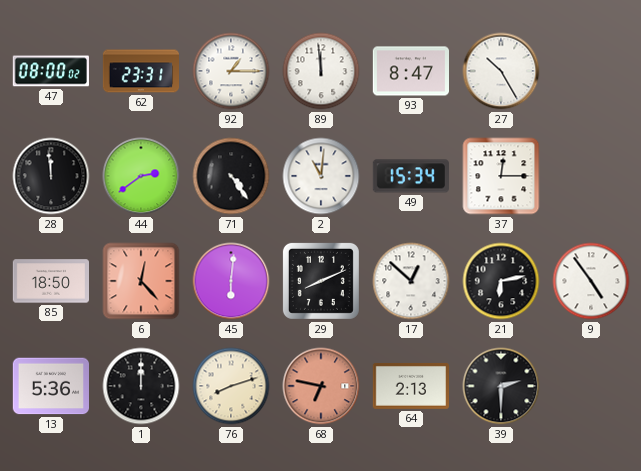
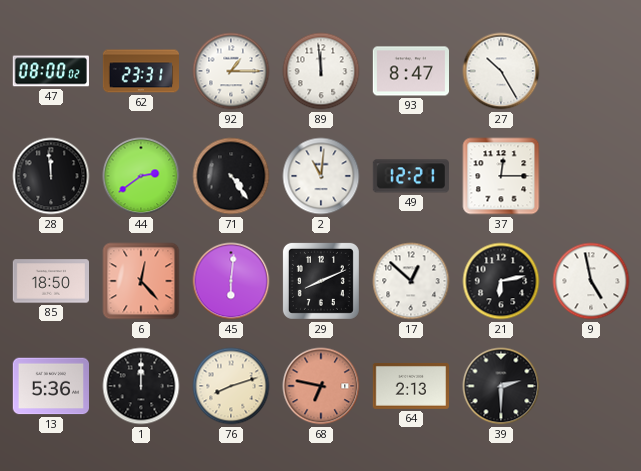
49: 15:34 -> 12:21 (410, 176)
9: 4:54 -> 4:58 (591, 281)
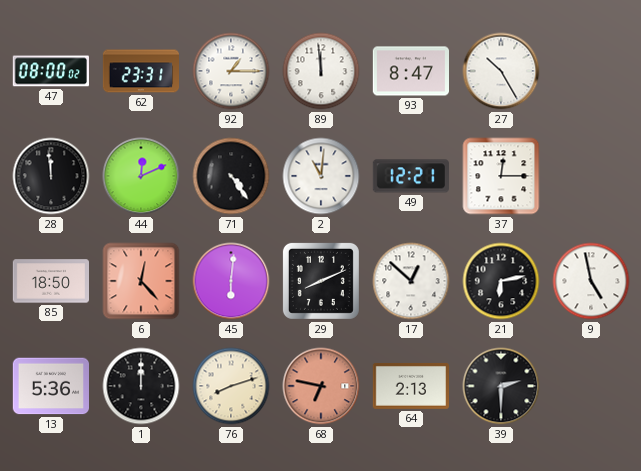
44: 2:39 -> 12:11 (141, 176)
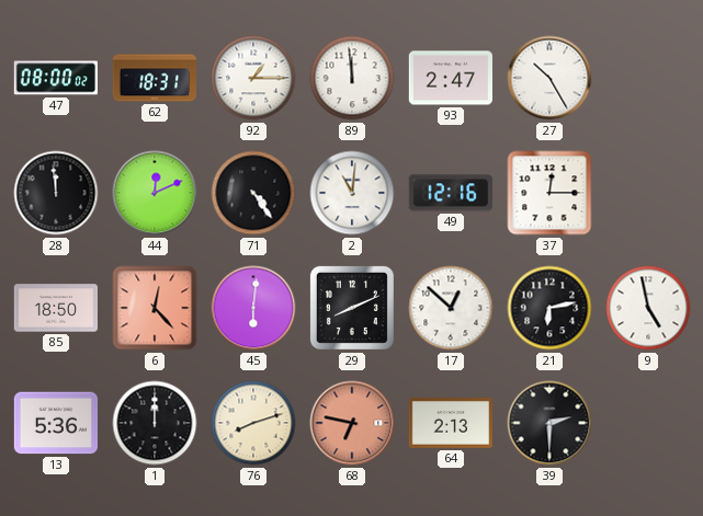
62: 23:31 -> 18:31 (155, 78)
93: 8:47 -> 2:47 (450, 78)
49: 12:21 -> 12:16 (450, 193)
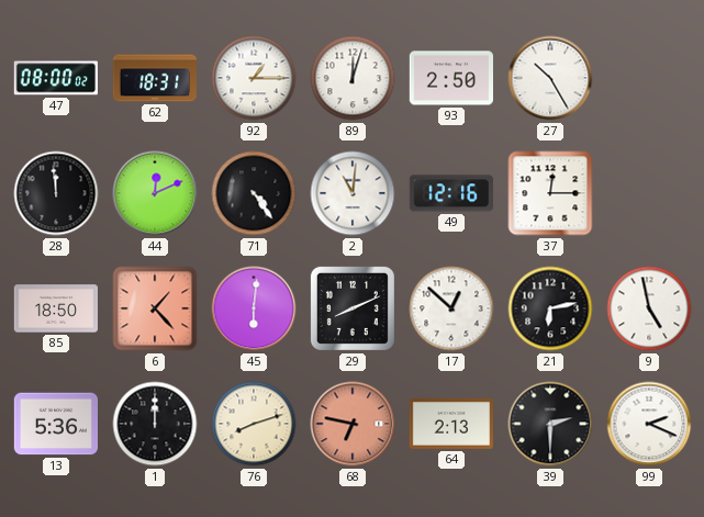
89: 11:59 -> 12:03 (353, 78)
93: 2:47 -> 2:50 (450, 78)
6: 12:23 -> 1:23 (155, 308)
99: none -> 2:19 (649, 424)
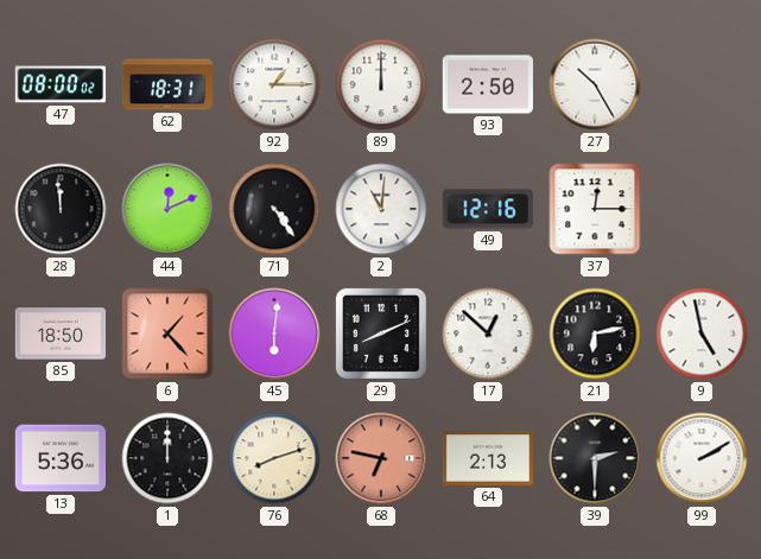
89: 12:03 -> 12:00 (381, 84)
99: 2:19 -> 2:10 (702, 458)
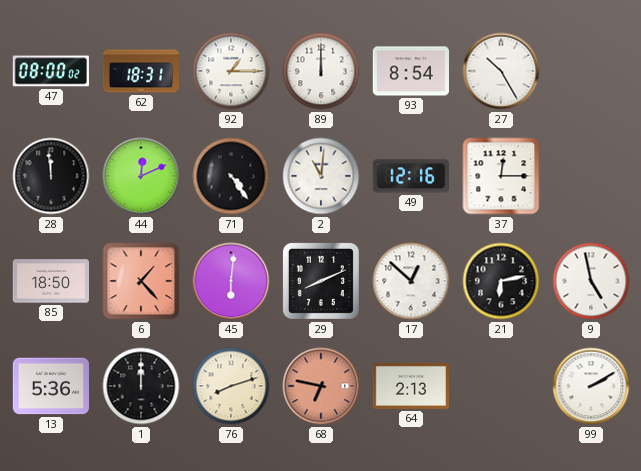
93: 2:50 -> 8:54 (410, 71)
39: 2:30 -> none (595, 458)
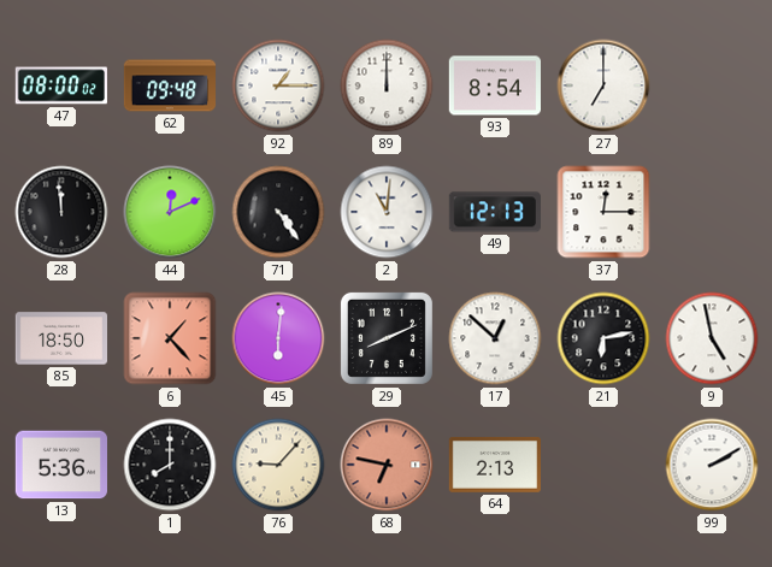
62: 18:31 -> 09:48 (170, 85)
27: 10:25 -> 7:00 (603, 85)
49: 12:16 -> 12:13 (494, 212)
1: 12:00 -> 8:00 (170, 465)
76: 8:12 -> 9:07 (278, 465)
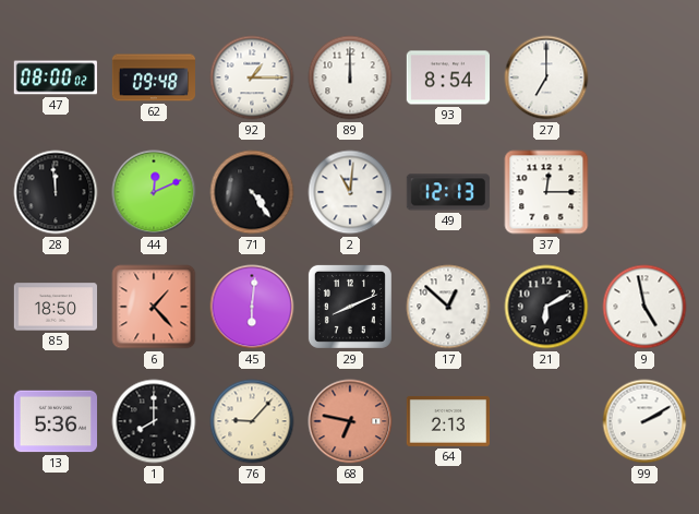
21: 6:13 -> 6:10 (546, 307)
